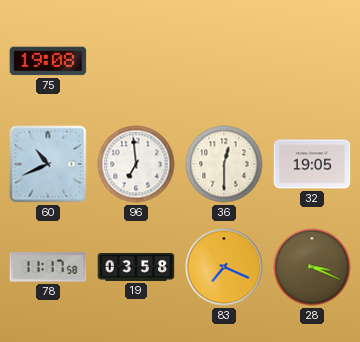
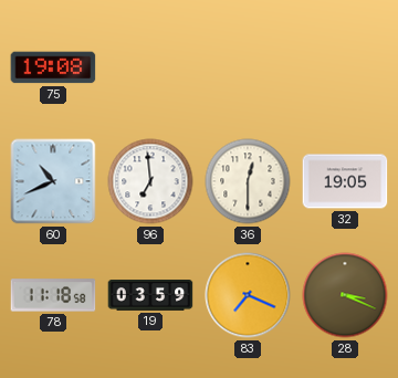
78: 11:17 -> 11:18 (53, 295)
19: 03:58 -> 03:59 (150, 296)
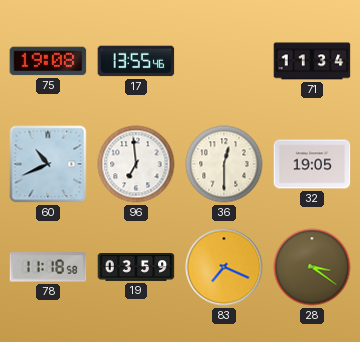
17: none -> 13:55 (136, 61)
71: none -> 11:34 (312, 61)
28: 3:19 -> 3:21 (312, 267)
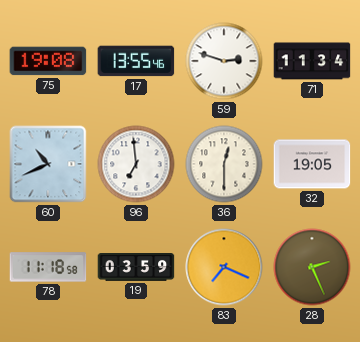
59: none -> 2:48 (224, 61)
28: 3:21 -> 2:26 (312, 267)
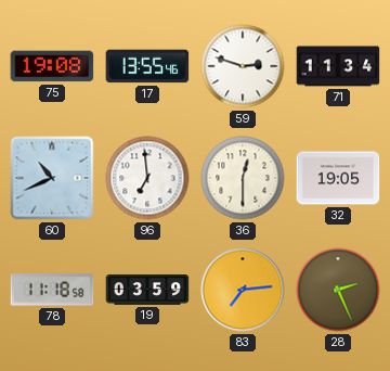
83: 7:19 -> 7:14 (243, 290)
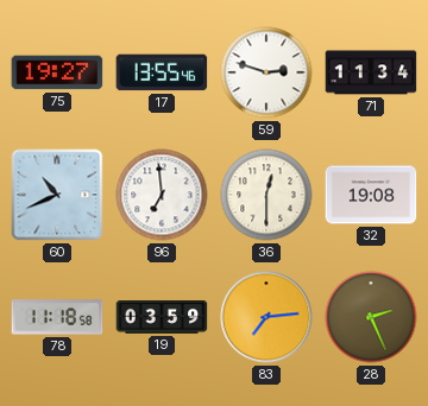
75: 19:08 -> 19:27 (57, 72)
32: 19:05 -> 19:08 (371, 195)
